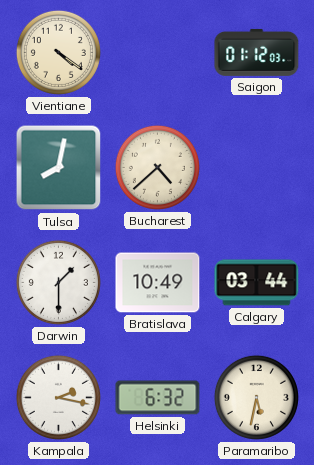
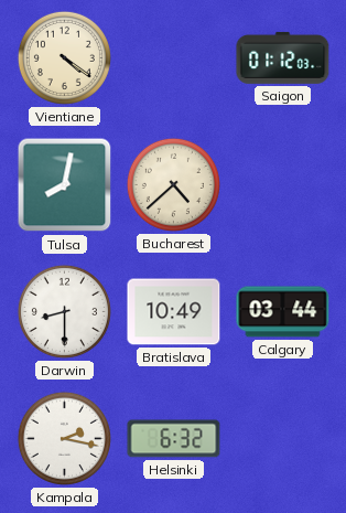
Darwin: 1:30 -> 8:30 (64, 311)
Paramaribo: 5:32 -> none (256, 397)
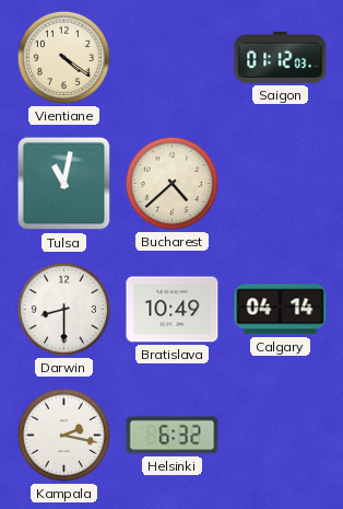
Tulsa: 8:02 -> 11:02 (64, 184)
Calgary: 03:44 -> 04:14 (281, 310)
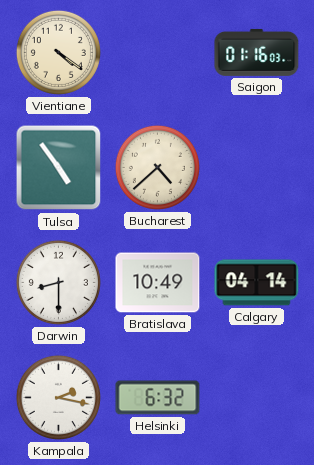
Saigon: 01:12 -> 01:16 (257, 52)
Tulsa: 11:02 -> 4:54 (59, 168)
